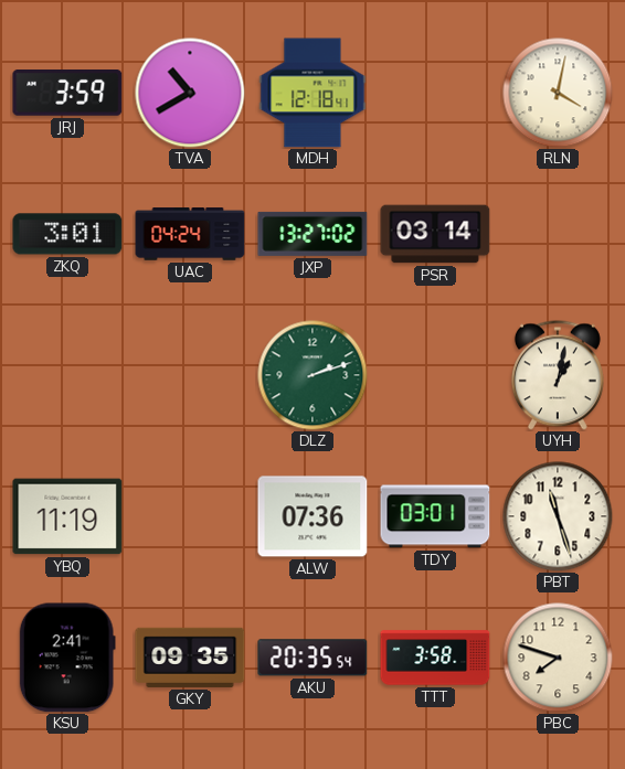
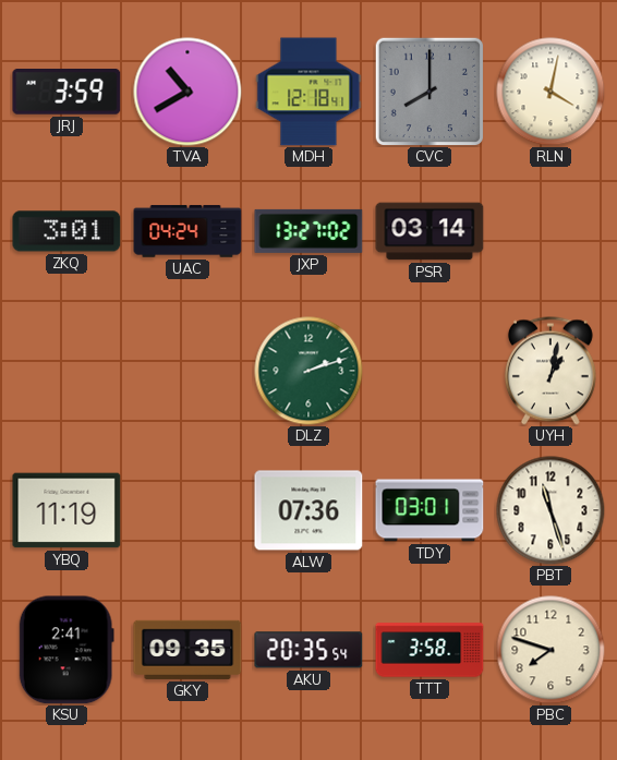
CVC: none -> 8:00 (428, 91)
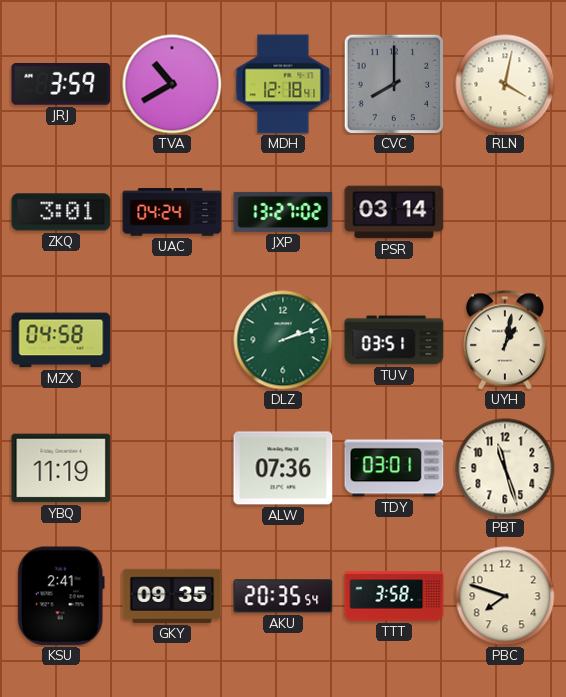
MZX: none -> 04:58 (61, 340)
TUV: none -> 03:51 (394, 340)
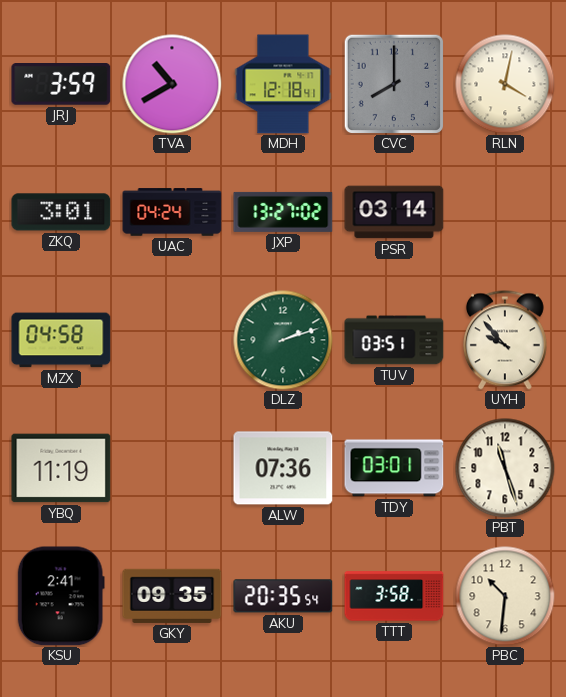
UYH: 1:02 -> 9:53 (505, 340)
PBC: 7:48 -> 10:31 (505, 596)
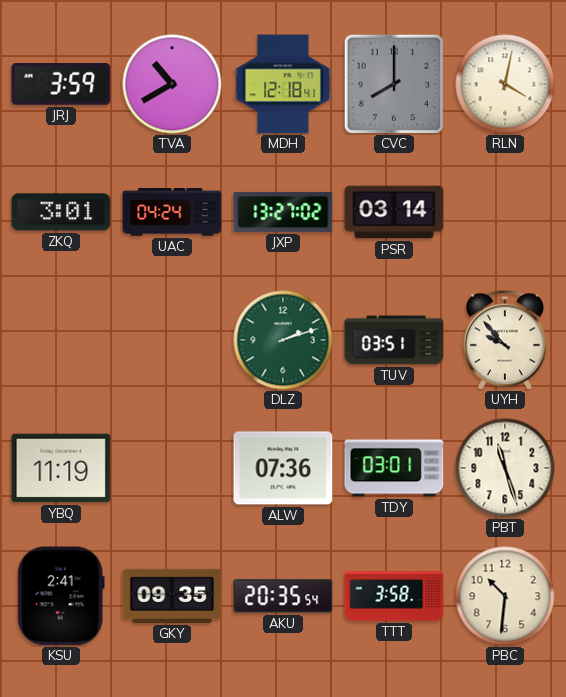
MZX: 04:58 -> none (61, 340)
